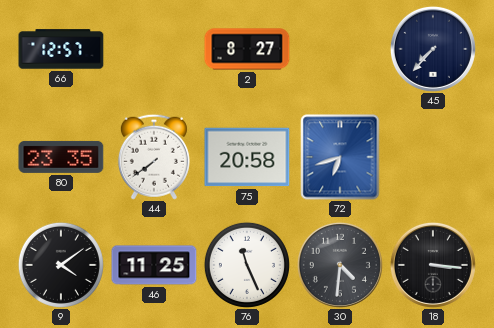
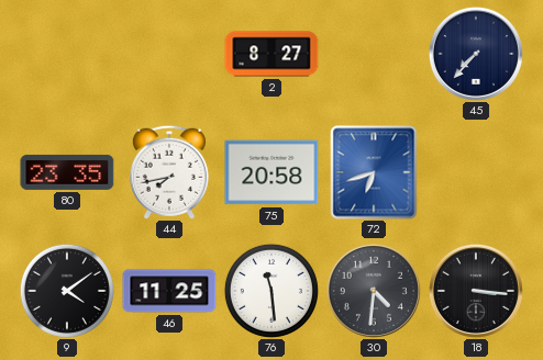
66: 12:57 -> none (61, 49)
44: 7:39 -> 7:43 (169, 172)
76: 11:26 -> 11:29 (271, 291)
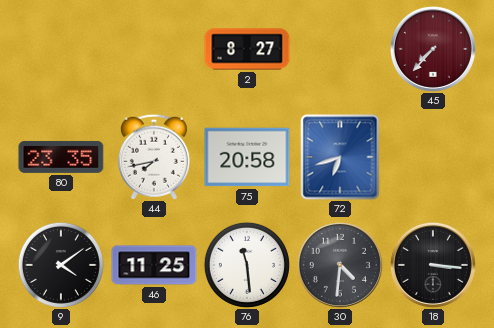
45 dial: navy -> burgundy (433, 49)
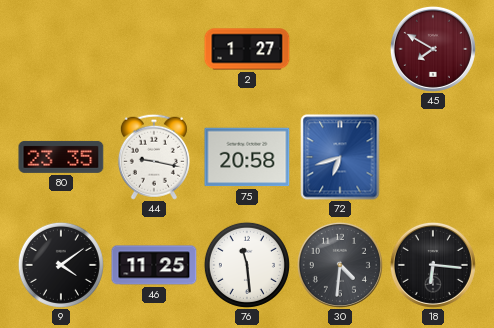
2: 8:27 -> 1:27 (247, 49)
45: 7:37 -> 7:50 (433, 49)
44: 7:43 -> 9:17 (154, 157)
18: 3:16 -> 6:16 (433, 265)
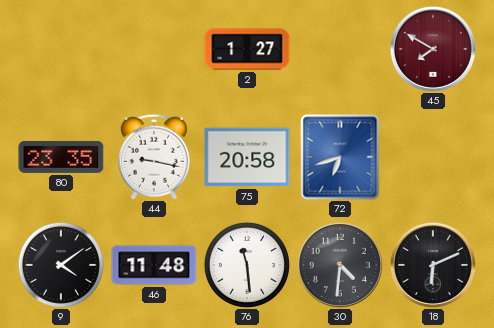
46: 11:25 -> 11:48 (154, 265)
18: 6:16 -> 6:11 (433, 265)
